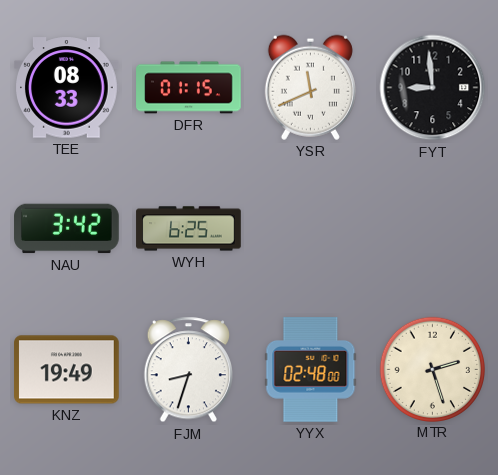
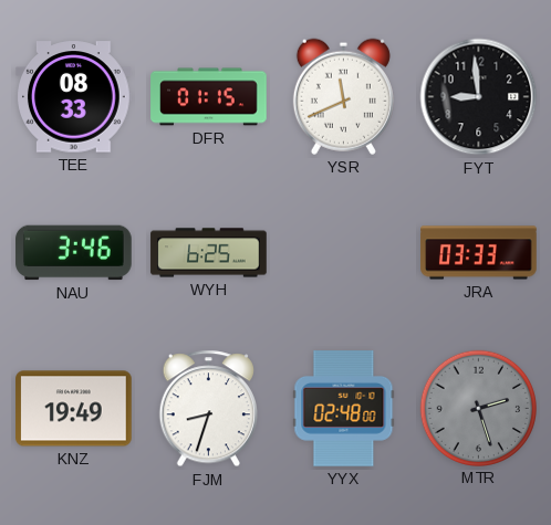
NAU: 3:42 -> 3:46 (74, 253)
JRA: none -> 03:33 (479, 253)
MTR dial: cream -> grey (478, 408)
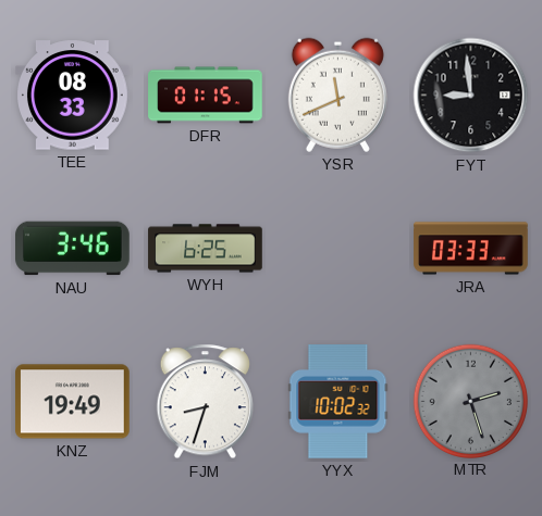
YYX: 02:48 -> 10:02 (338, 402)
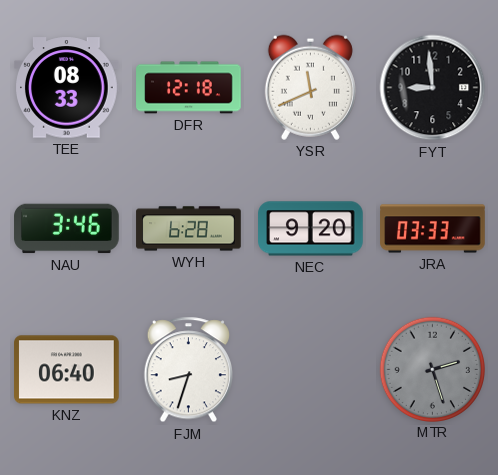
DFR: 01:15 -> 12:18 (189, 88)
WYH: 6:25 -> 6:28 (189, 229)
NEC: none -> 9:20 (311, 229)
KNZ: 19:49 -> 06:40 (67, 370)
YYX: 10:02 -> none (338, 402)
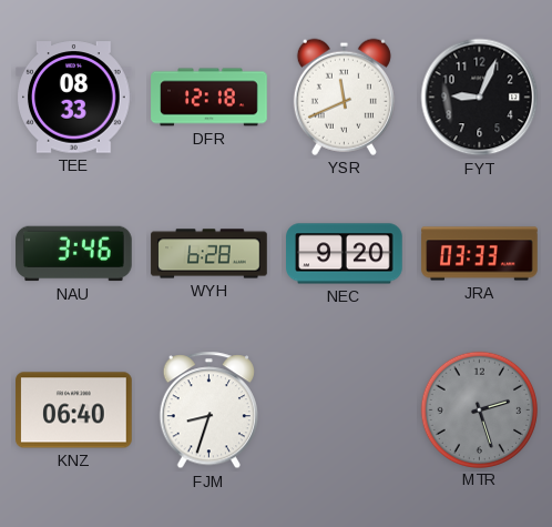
FYT: 8:59 -> 9:04 (480, 98)
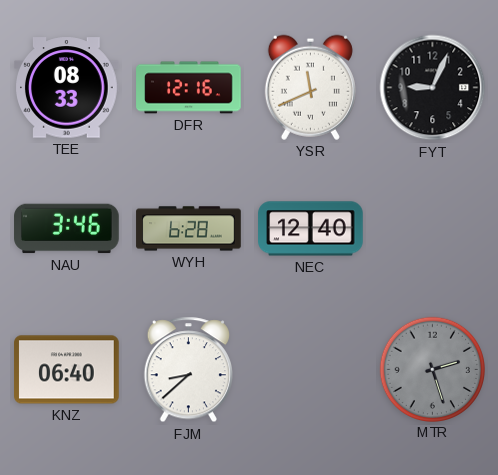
DFR: 12:18 -> 12:16 (189, 88)
NEC: 9:20 -> 12:40 (311, 229)
JRA: 03:33 -> none (480, 254)
FJM: 8:33 -> 8:38 (188, 370)
